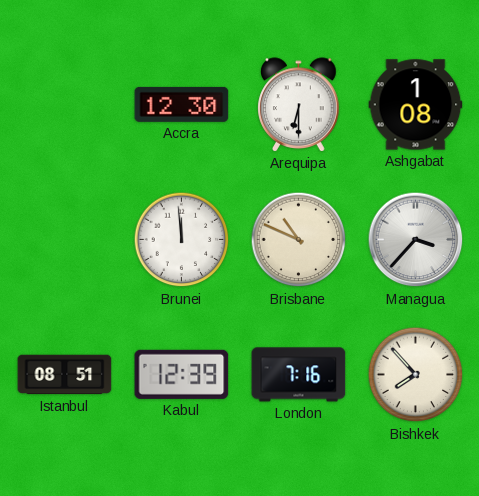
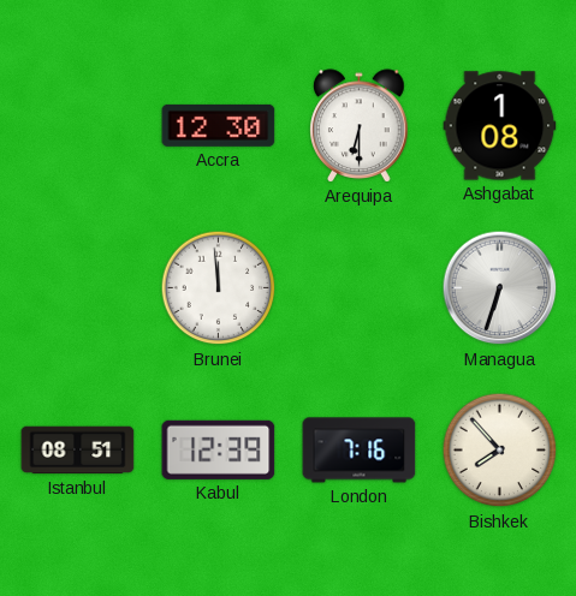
Brisbane: 10:49 -> none (299, 240)
Managua: 3:37 -> 6:33 (500, 288)
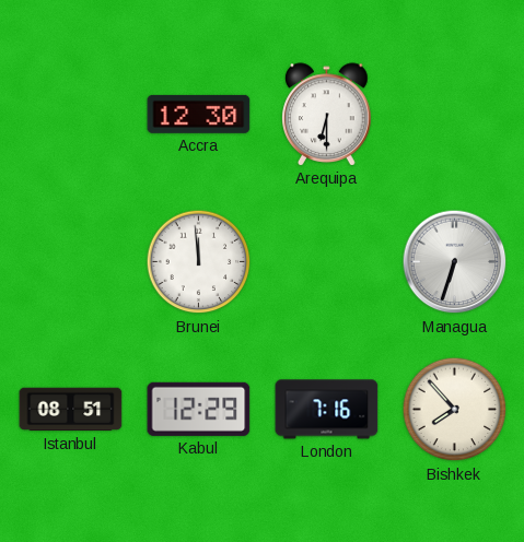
Ashgabat: 1:08 -> none (500, 126)
Kabul: 12:39 -> 12:29 (199, 409)
